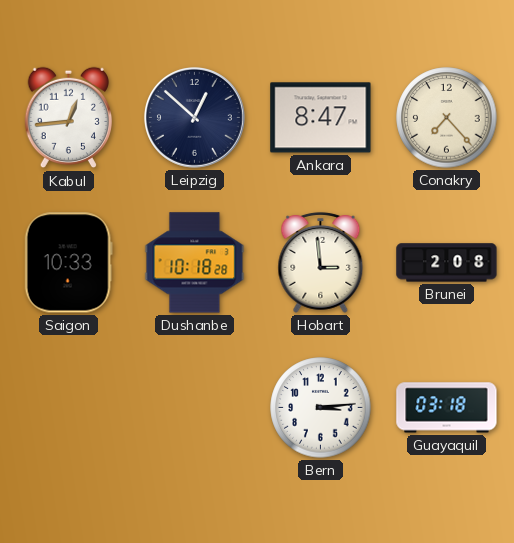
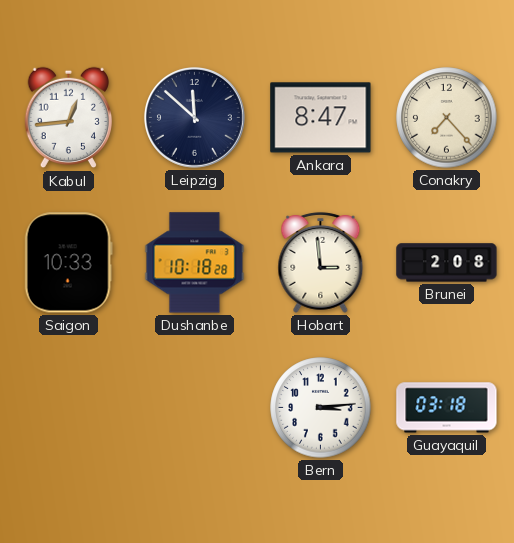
Leipzig: 12:52 -> 11:52 (194, 117)
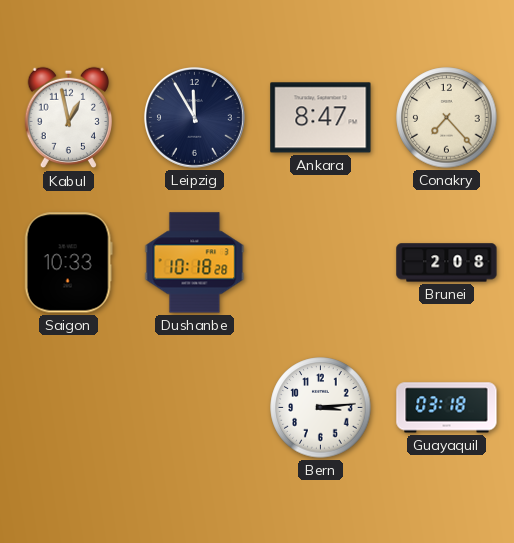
Kabul: 12:44 -> 12:58 (68, 118)
Leipzig: 11:52 -> 11:55 (194, 117)
Hobart: 2:59 -> none (321, 262)
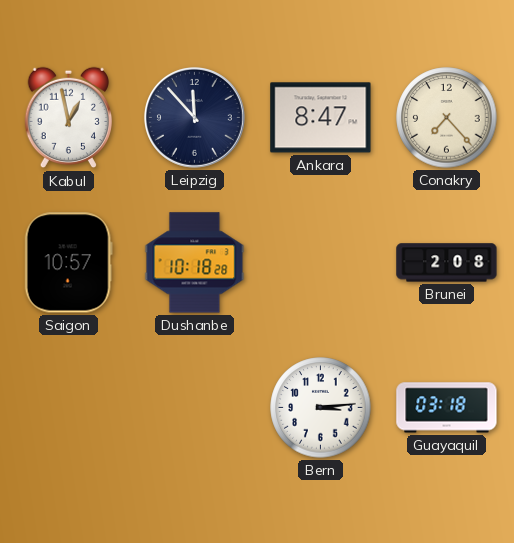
Leipzig: 11:55 -> 11:53 (194, 117)
Saigon: 10:33 -> 10:57 (68, 263)
